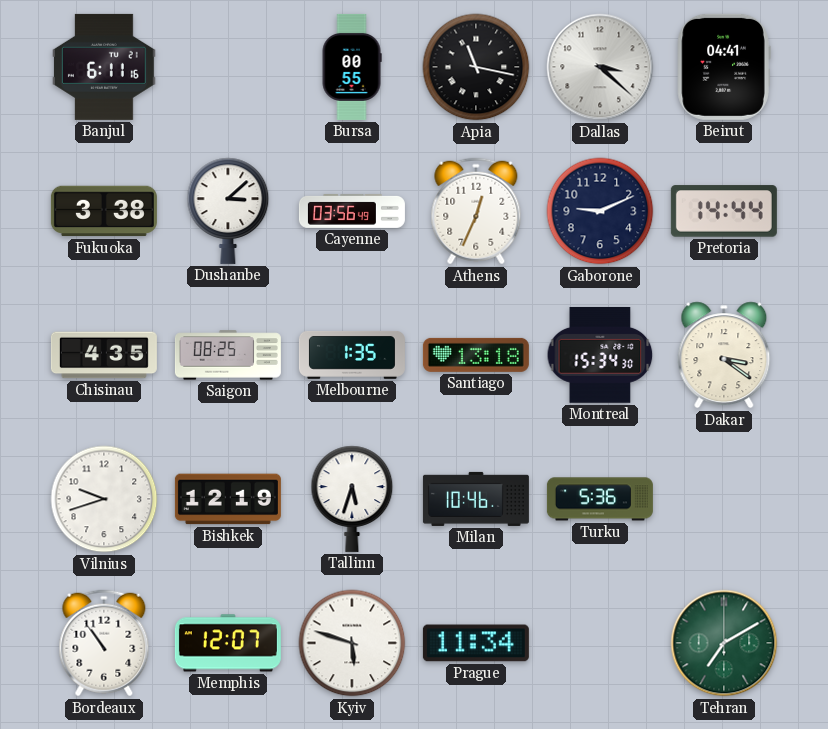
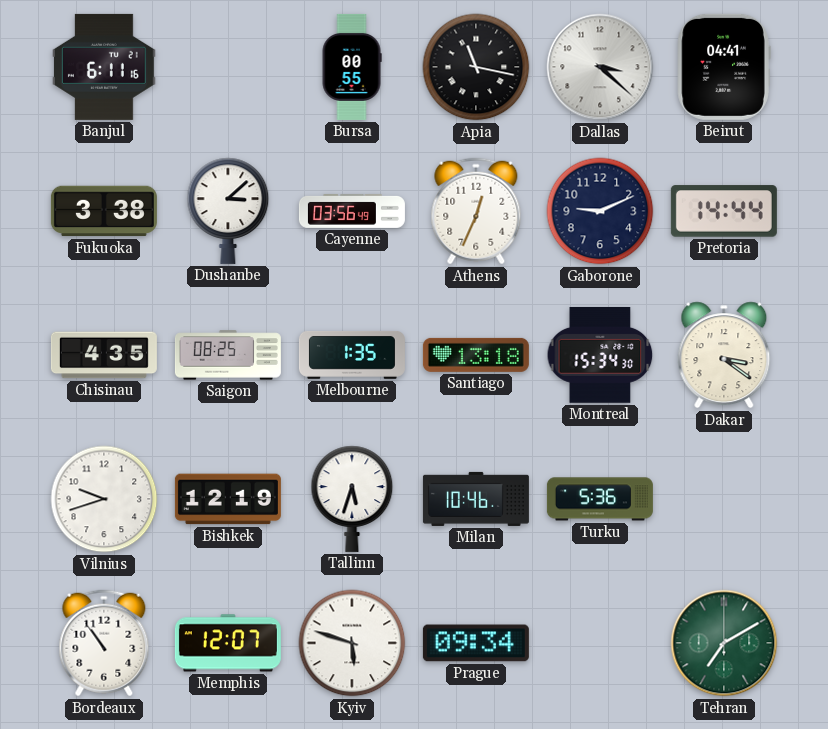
Prague: 11:34 -> 09:34 (476, 643)
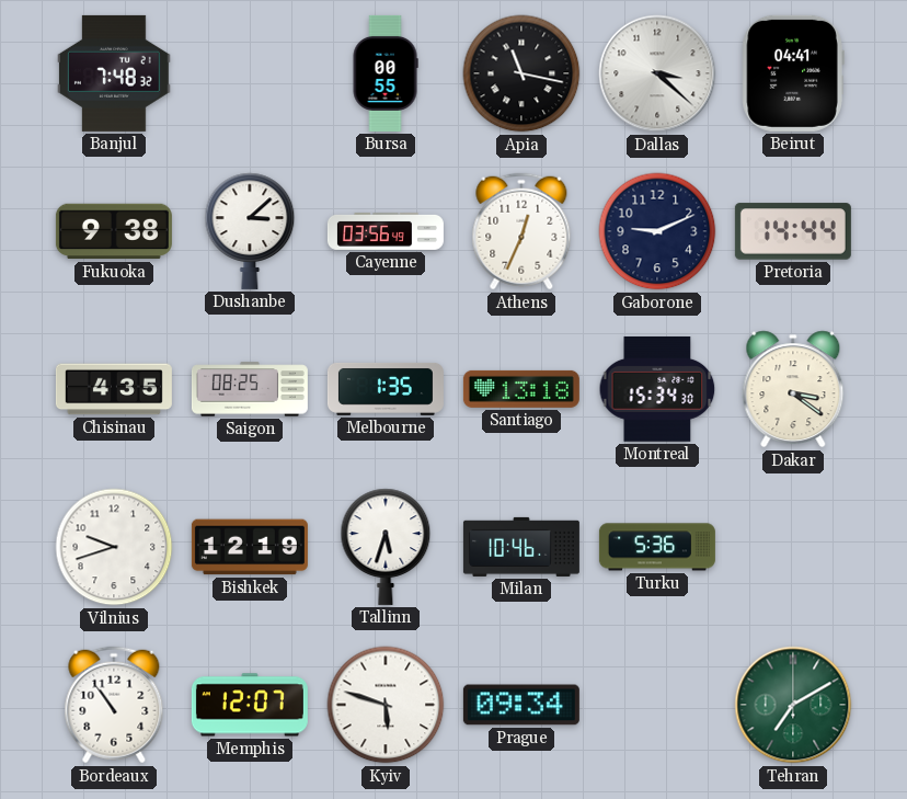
Banjul: 6:11 -> 7:48 (115, 73)
Fukuoka: 3:38 -> 9:38 (114, 231)
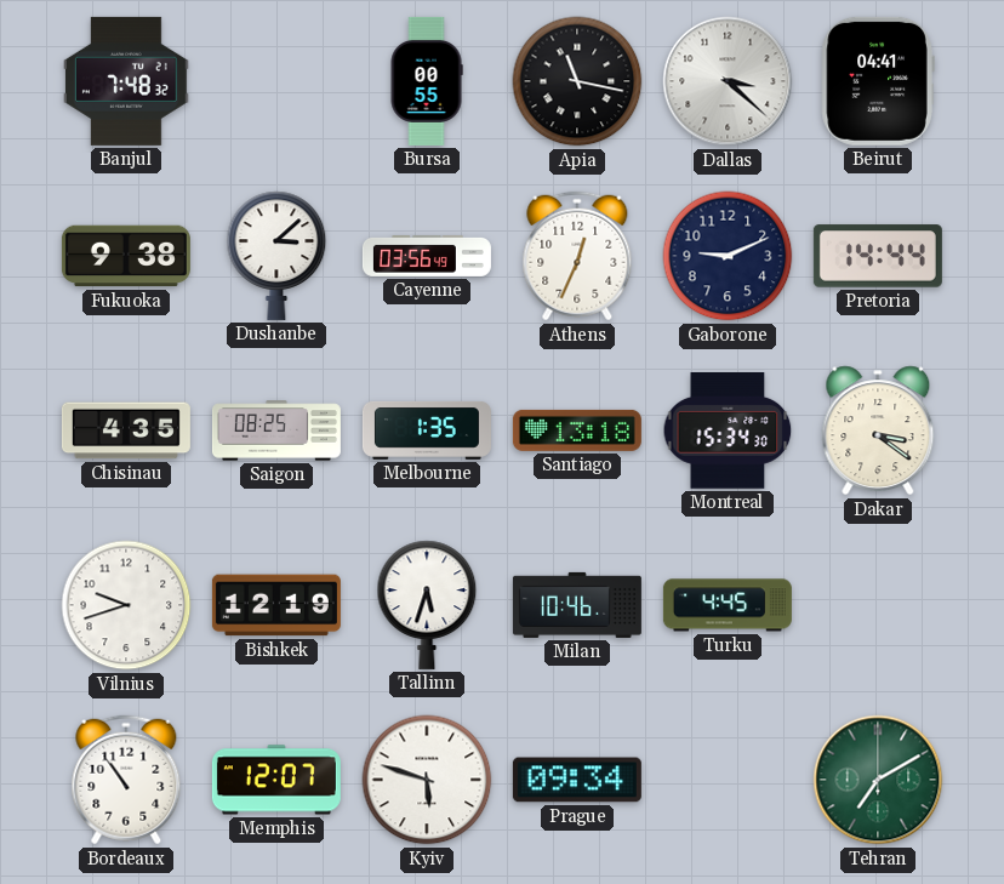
Turku: 5:36 -> 4:45 (728, 605)
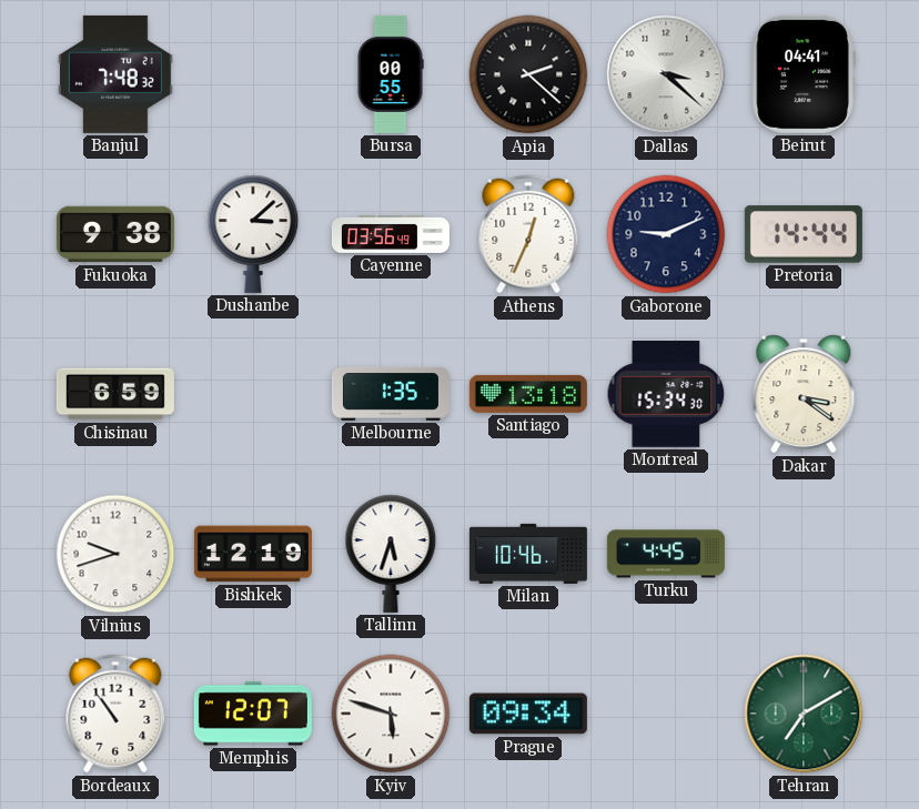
Apia: 11:17 -> 2:22 (528, 74)
Chisinau: 4:35 -> 6:59 (115, 394)
Saigon: 08:25 -> none (276, 430)
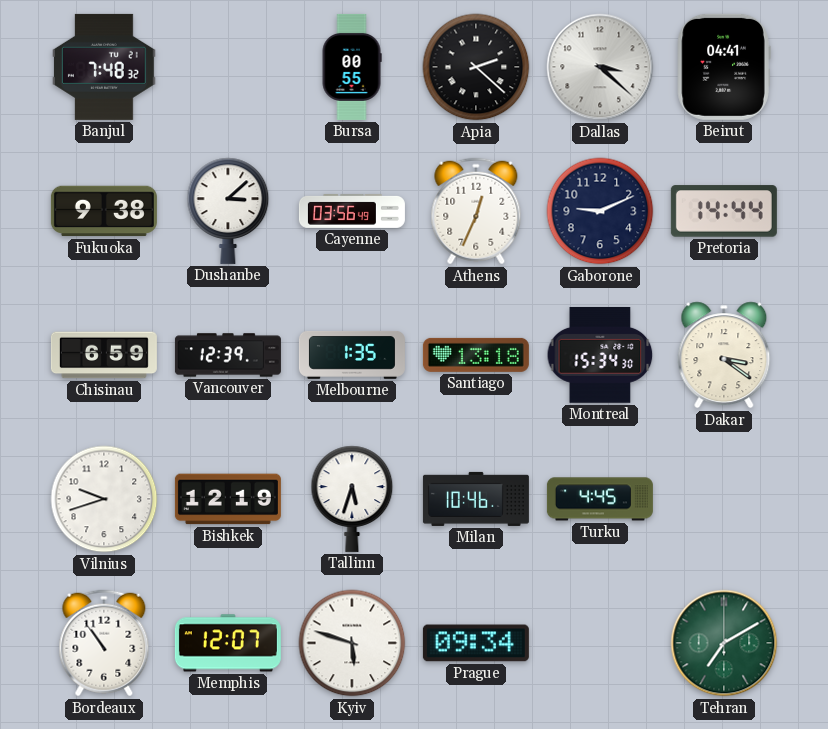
Vancouver: none -> 12:39 (228, 355)
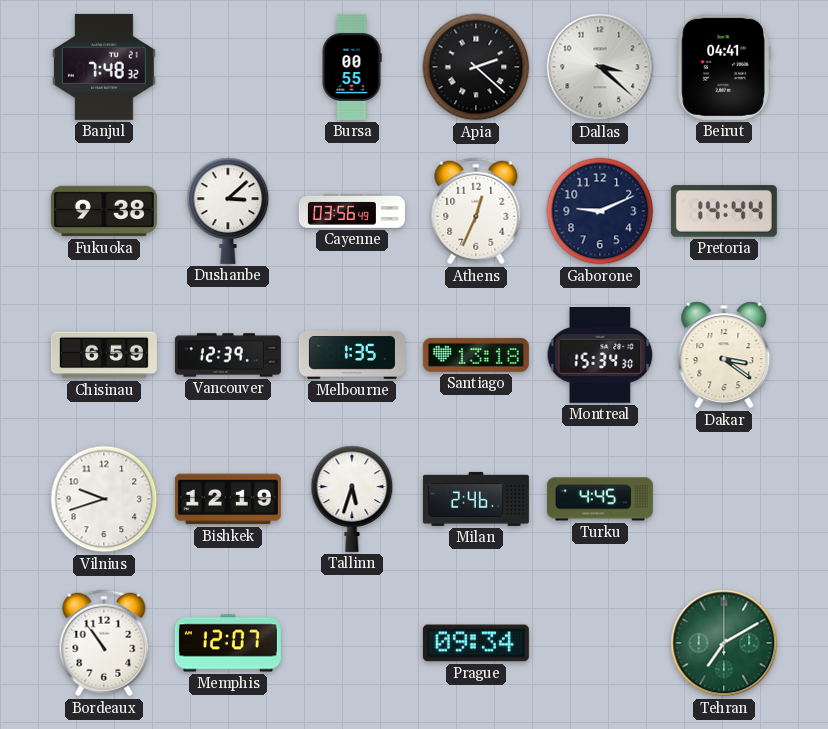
Milan: 10:46 -> 2:46 (476, 499)
Kyiv: 5:48 -> none (352, 643)
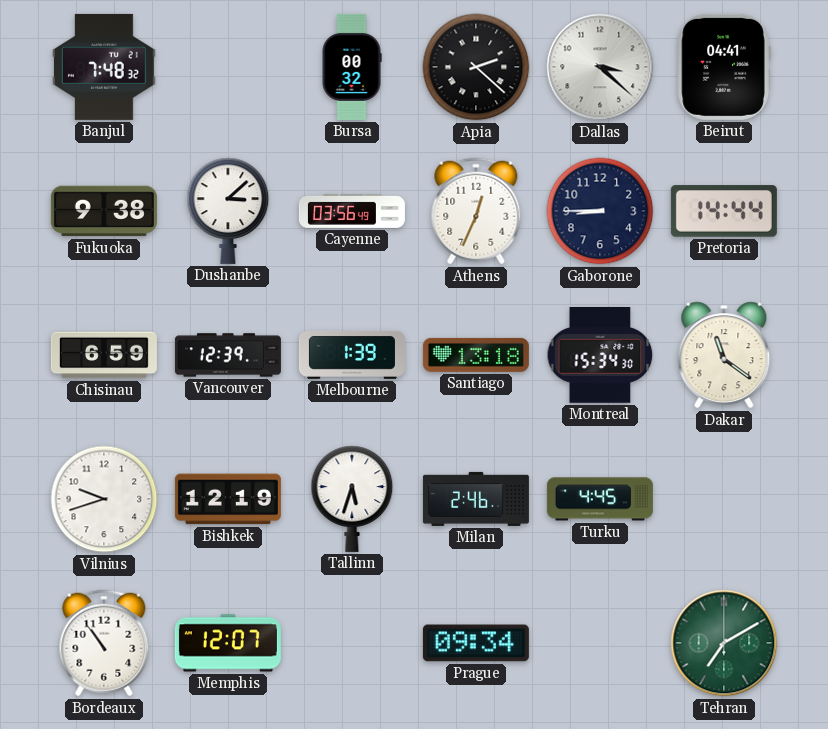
Bursa: 00:55 -> 00:32 (352, 67)
Gaborone: 9:11 -> 8:45 (600, 211)
Melbourne: 1:35 -> 1:39 (352, 355)
Dakar: 3:21 -> 11:21 (724, 355)
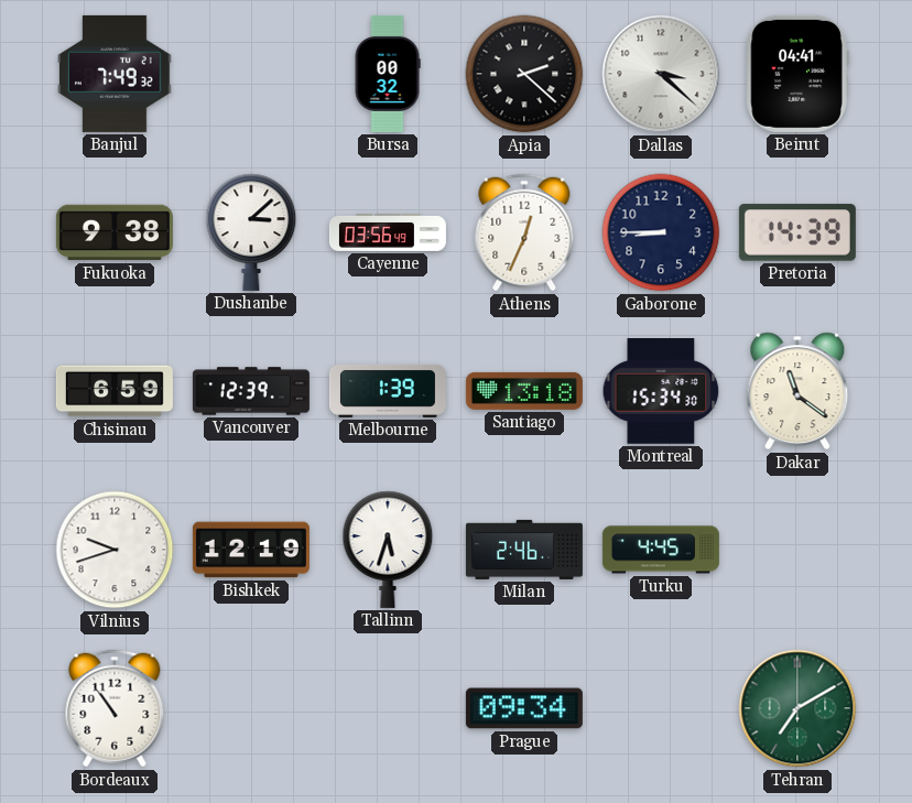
Banjul: 7:48 -> 7:49 (116, 74)
Pretoria: 14:44 -> 14:39 (797, 232)
Memphis: 12:07 -> none (228, 643)
